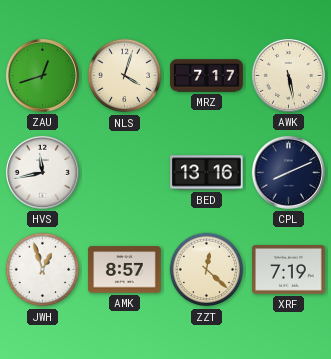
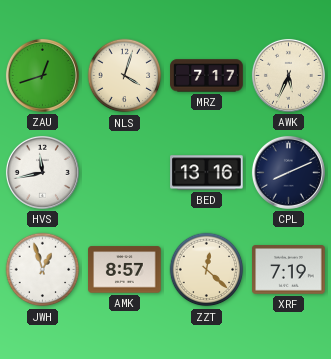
AWK: 5:28 -> 5:34 (288, 75)
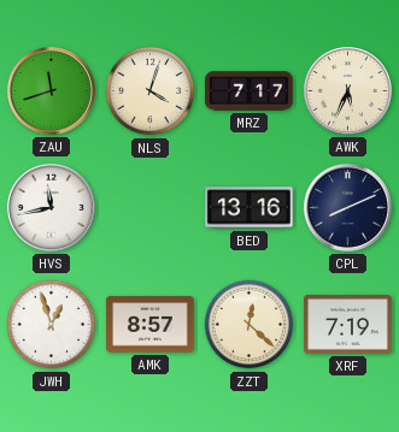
ZAU: 12:42 -> 11:42 (51, 90)
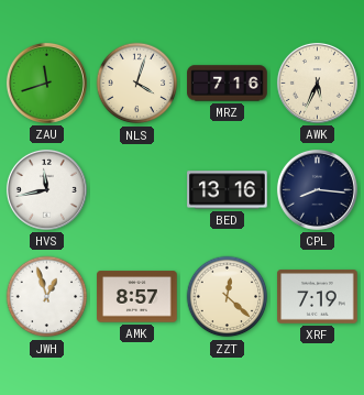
MRZ: 7:17 -> 7:16 (228, 84)
CPL: 8:11 -> 8:16 (317, 189)
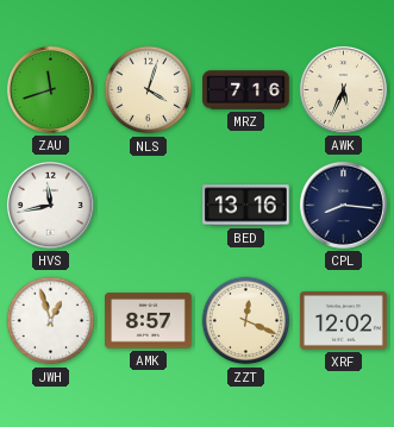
ZZT: 12:22 -> 12:19 (246, 321)
XRF: 7:19 -> 12:02 (344, 321)
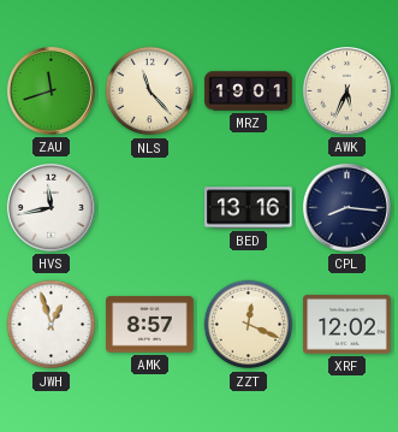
NLS: 4:03 -> 11:23 (150, 91)
MRZ: 7:16 -> 19:01 (249, 91)
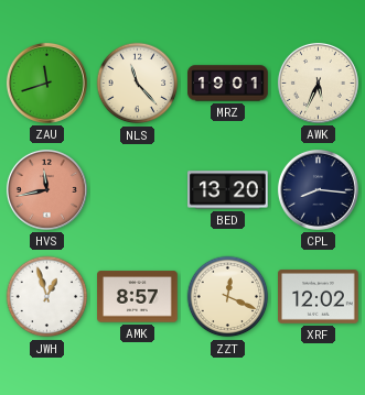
HVS dial: white -> salmon (46, 189)
BED: 13:16 -> 13:20 (228, 190)
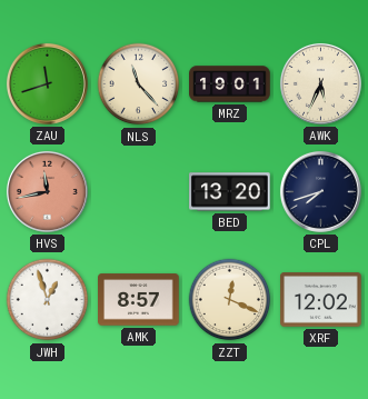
CPL: 8:16 -> 7:42 (320, 191)
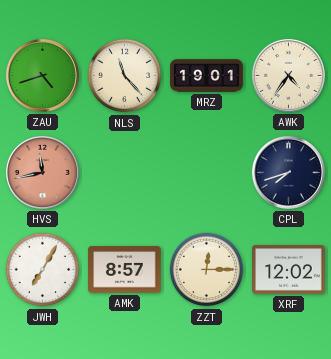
ZAU: 11:42 -> 4:42 (42, 75)
AWK: 5:34 -> 4:36 (288, 75)
BED: 13:20 -> none (230, 192)
JWH: 12:57 -> 7:05 (43, 270)
ZZT: 12:19 -> 12:15 (207, 270)
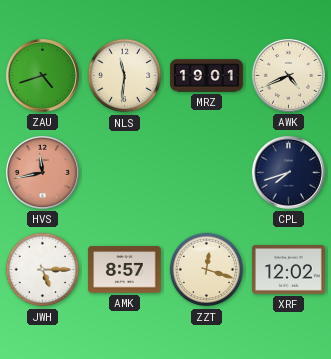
NLS: 11:23 -> 11:31 (125, 76)
AWK: 4:36 -> 4:41 (288, 75)
JWH: 7:05 -> 5:15 (43, 270)
ZZT: 12:15 -> 12:18 (207, 270)
